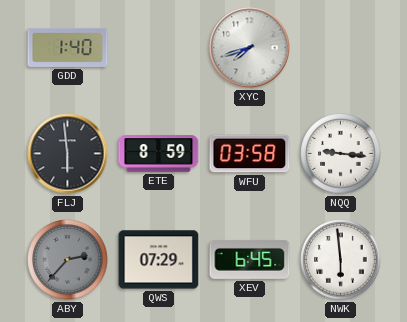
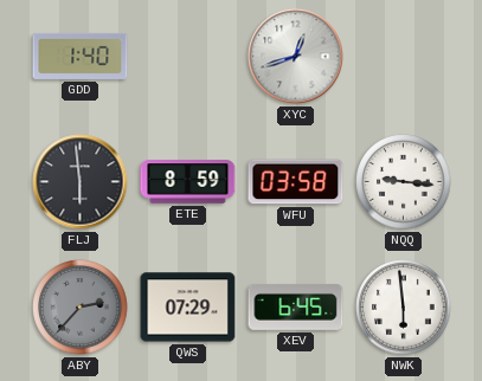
XYC: 7:42 -> 12:42 (296, 57)
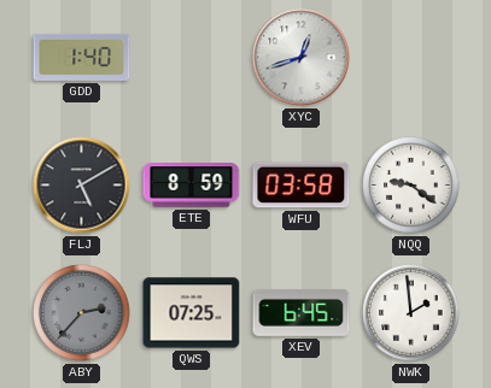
FLJ: 5:59 -> 5:10 (82, 186)
NQQ: 9:16 -> 9:21 (411, 186)
QWS: 07:29 -> 07:25 (192, 313)
NWK: 5:59 -> 1:59 (411, 313)
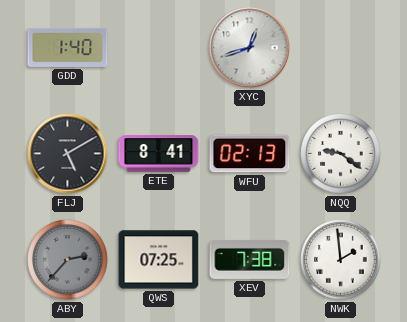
ETE: 8:59 -> 8:41 (159, 154)
WFU: 03:58 -> 02:13 (250, 154)
XEV: 6:45 -> 7:38 (250, 259)
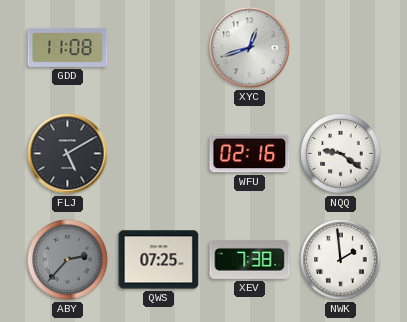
GDD: 1:40 -> 11:08 (68, 47)
ETE: 8:41 -> none (159, 154)
WFU: 02:13 -> 02:16 (250, 154)
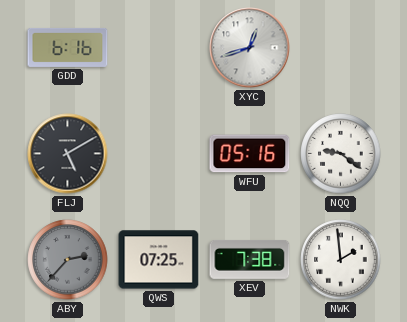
GDD: 11:08 -> 6:16 (68, 47)
WFU: 02:16 -> 05:16 (250, 154)
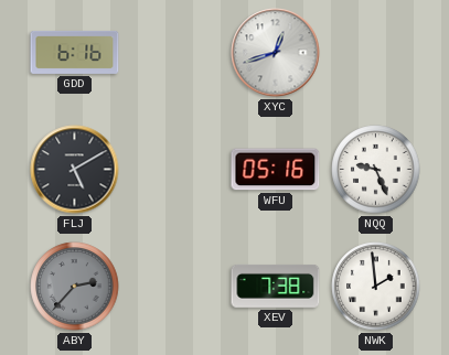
NQQ: 9:21 -> 9:26 (376, 170)
QWS: 07:25 -> none (159, 260)
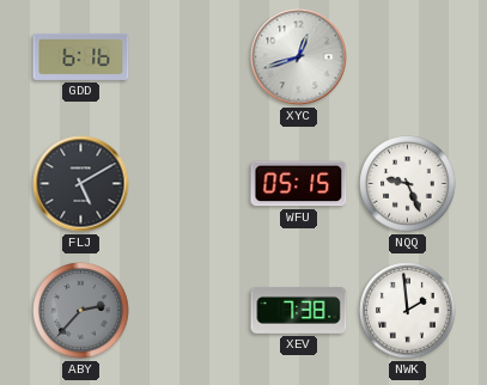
WFU: 05:16 -> 05:15 (299, 184)
